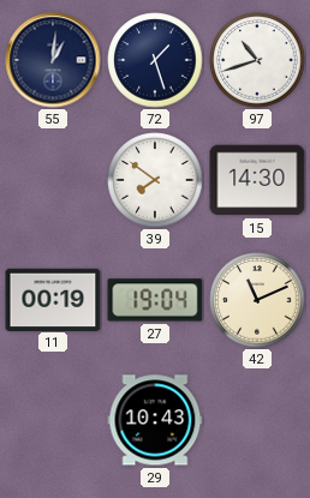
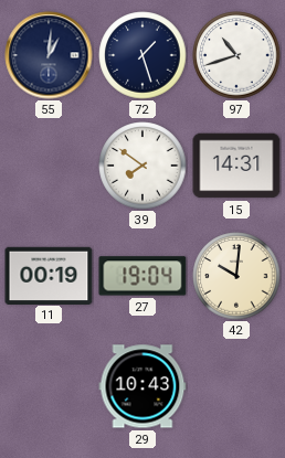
15: 14:30 -> 14:31 (236, 166)
42: 11:11 -> 10:01 (236, 276)
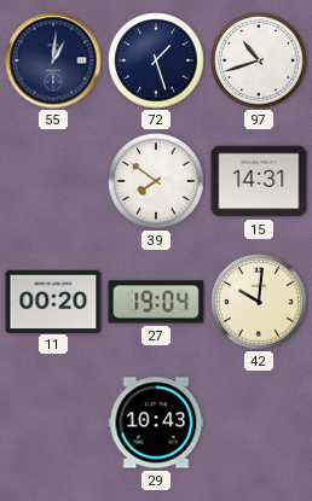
11: 00:19 -> 00:20 (53, 301)
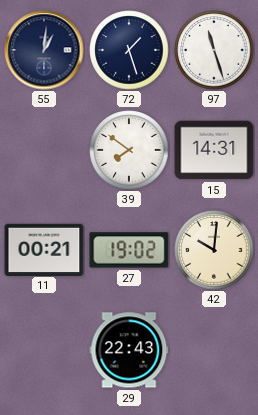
97: 10:42 -> 11:27 (214, 50)
11: 00:20 -> 00:21 (44, 249)
27: 19:04 -> 19:02 (129, 250)
29: 10:43 -> 22:43 (129, 350)
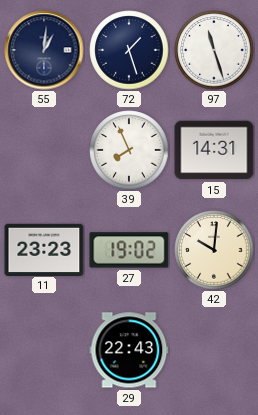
39: 7:51 -> 7:56 (129, 150)
11: 00:21 -> 23:23 (44, 249)
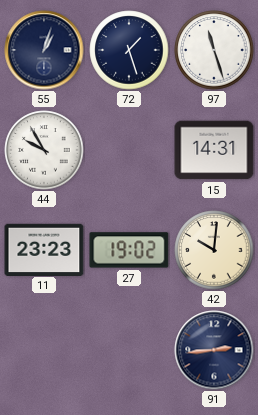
55: 1:01 -> 1:03 (44, 50)
44: none -> 9:55 (44, 150)
39: 7:56 -> none (129, 150)
29: 22:43 -> none (129, 350)
91: none -> 2:44 (214, 350)
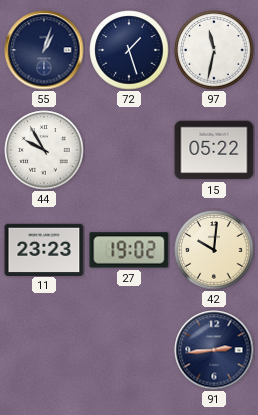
97: 11:27 -> 11:32 (214, 50)
15: 14:31 -> 05:22 (214, 150)
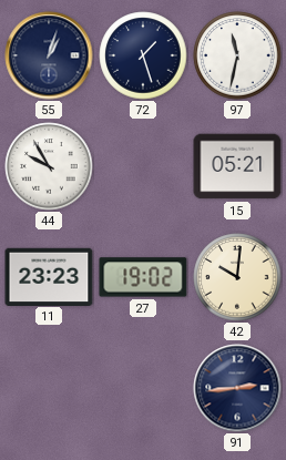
15: 05:22 -> 05:21 (237, 166)
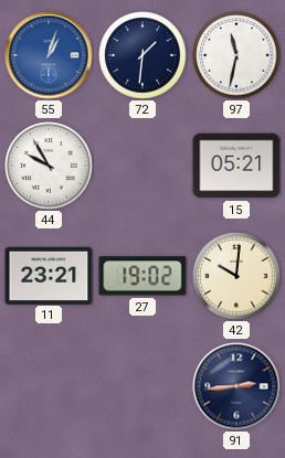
55 dial: navy -> blue (49, 55)
72: 1:27 -> 1:31 (142, 55)
11: 23:23 -> 23:21 (49, 275)
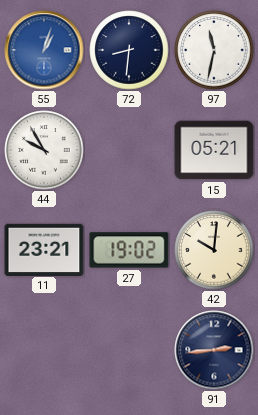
72: 1:31 -> 8:31 (129, 50)
